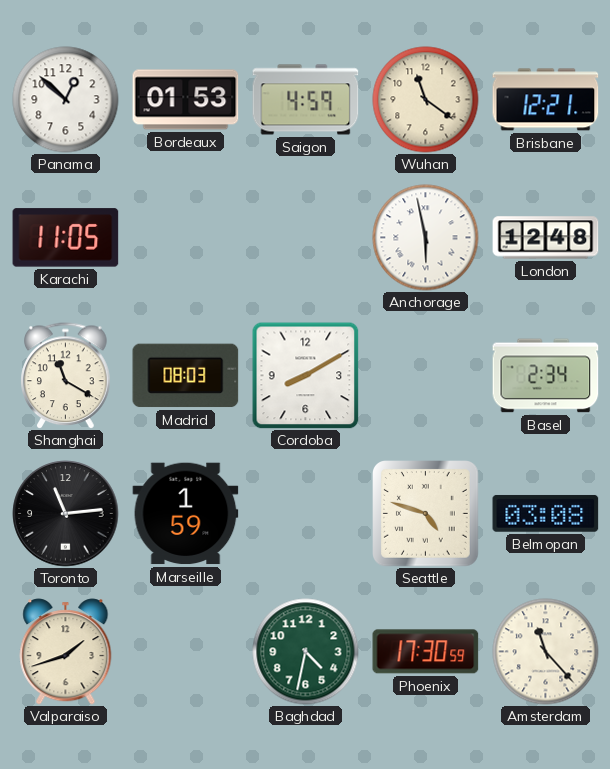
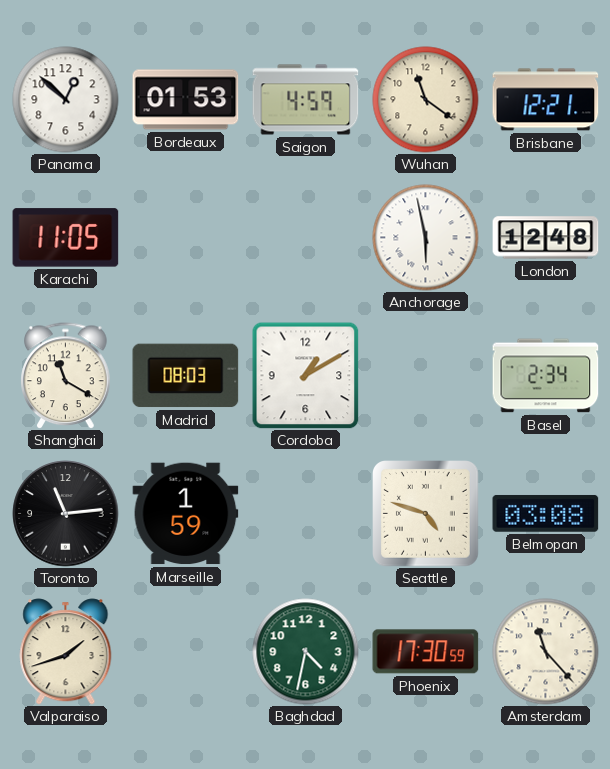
Cordoba: 8:10 -> 1:10 (306, 376)
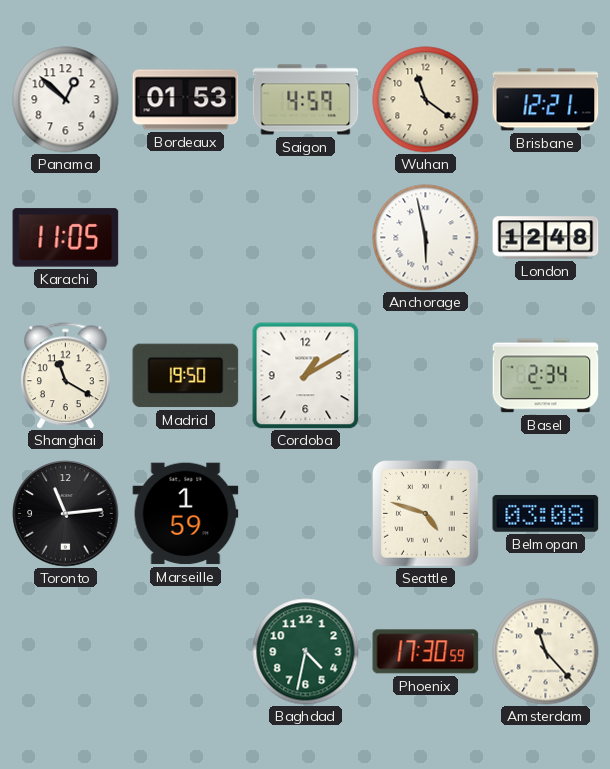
Madrid: 08:03 -> 19:50 (186, 376)
Valparaiso: 1:42 -> none (66, 652)
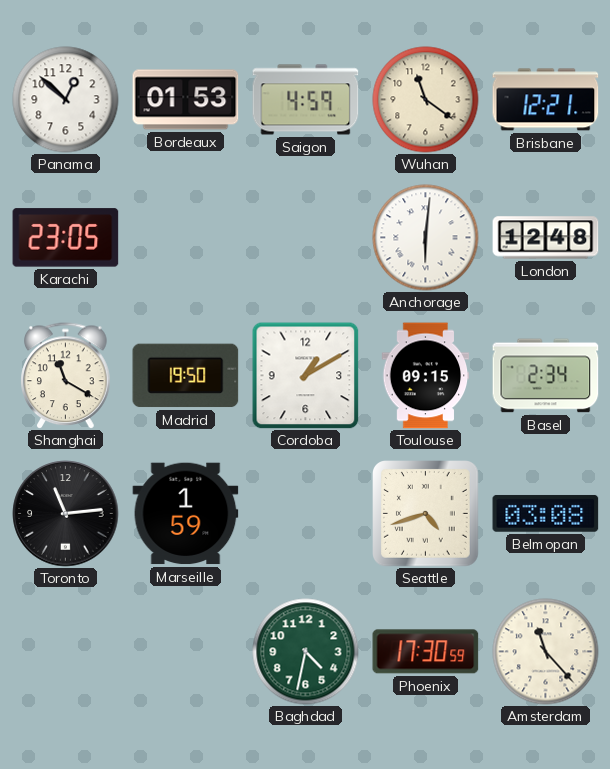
Karachi: 11:05 -> 23:05 (66, 238)
Anchorage: 5:58 -> 6:01 (426, 238)
Toulouse: none -> 09:15 (426, 376)
Seattle: 4:48 -> 4:42 (426, 514)
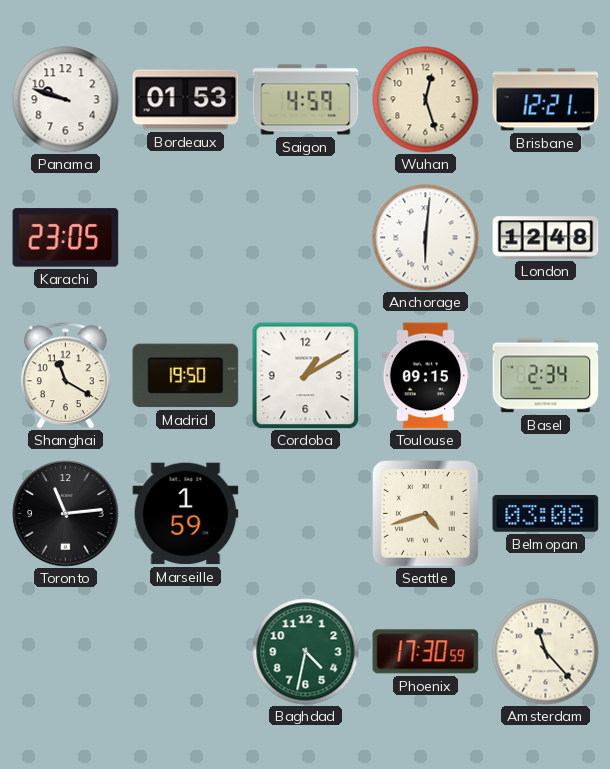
Panama: 12:52 -> 9:48 (66, 100)
Wuhan: 11:21 -> 12:27 (426, 100)
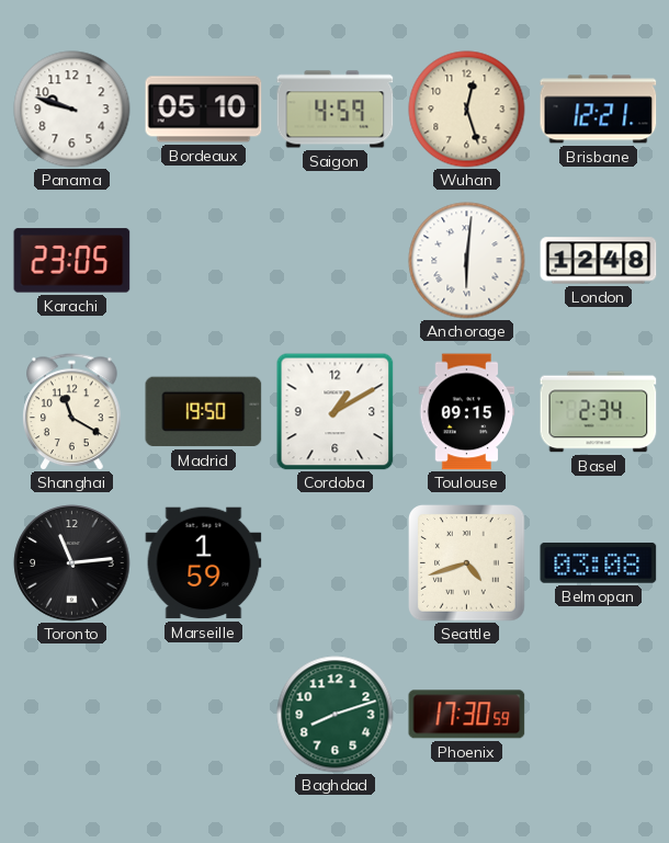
Bordeaux: 01:53 -> 05:10 (204, 110)
Baghdad: 4:32 -> 8:12 (336, 715)
Amsterdam: 11:23 -> none (546, 652)
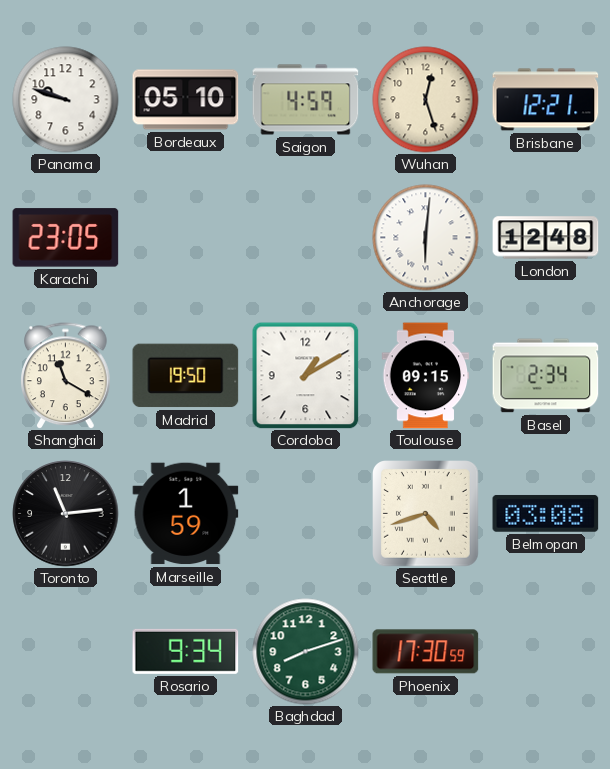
Rosario: none -> 9:34 (186, 651)
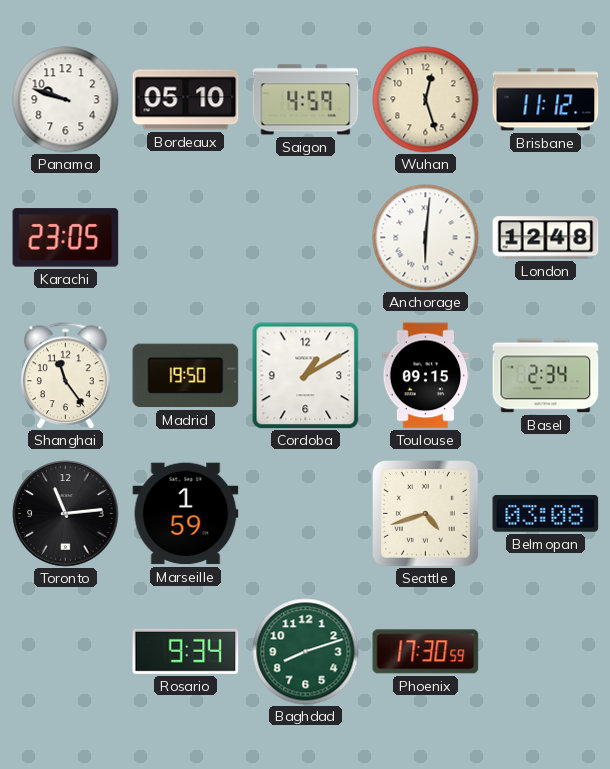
Brisbane: 12:21 -> 11:12 (546, 100)
Shanghai: 11:20 -> 11:24 (66, 376)
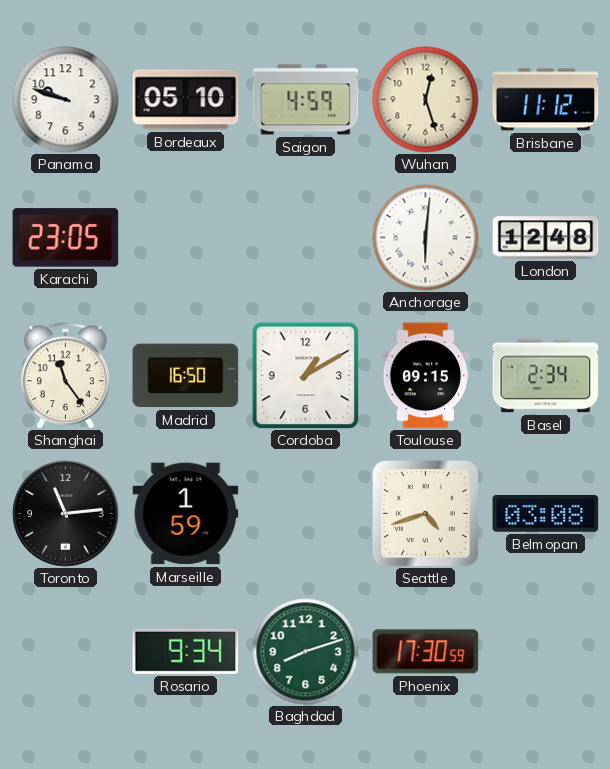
Madrid: 19:50 -> 16:50 (186, 376)
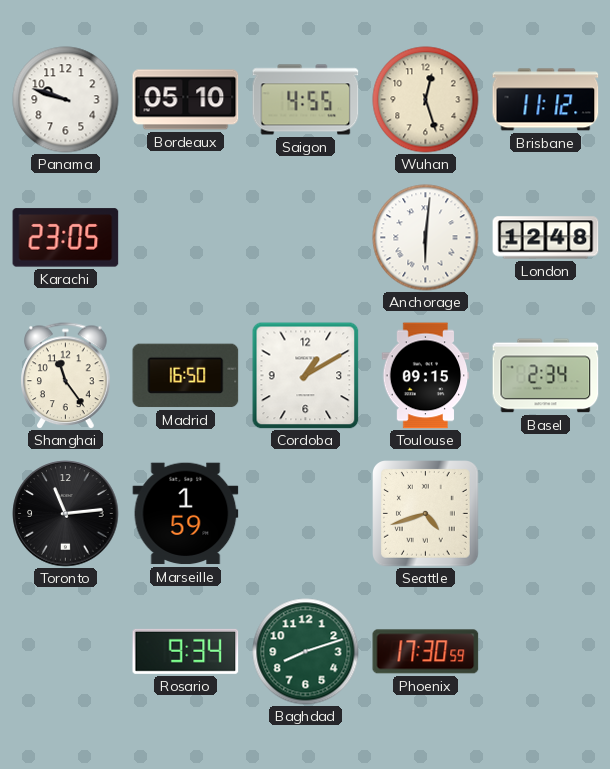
Saigon: 4:59 -> 4:55 (306, 100)
Belmopan: 03:08 -> none (546, 513)
